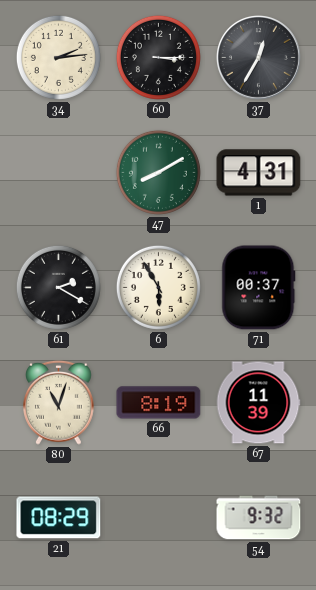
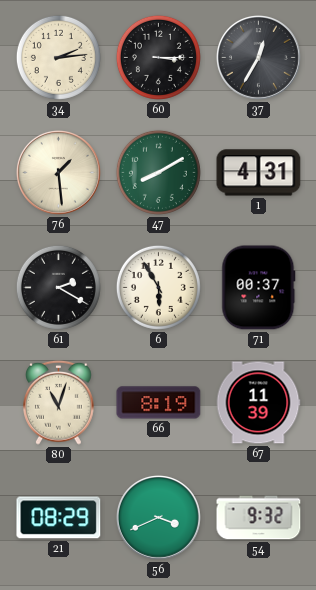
76: none -> 1:29 (58, 172)
56: none -> 3:41 (158, 517)
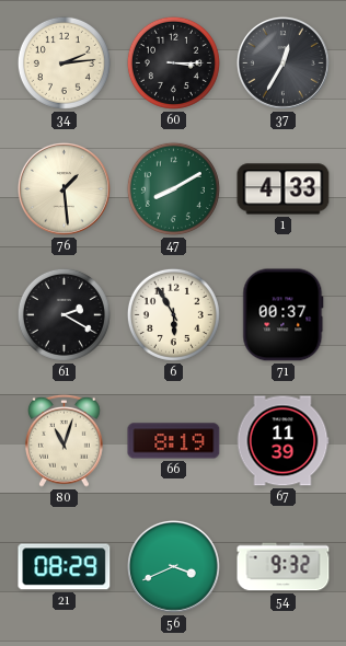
1: 4:31 -> 4:33 (284, 189)
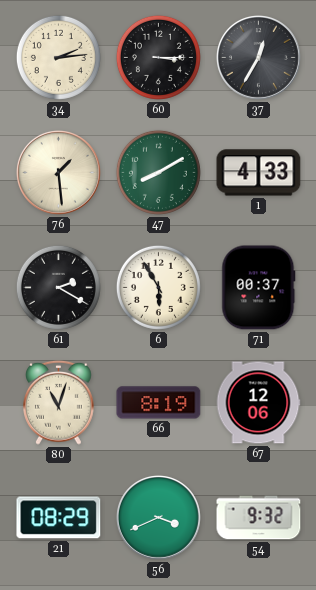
67: 11:39 -> 12:06 (258, 403)
